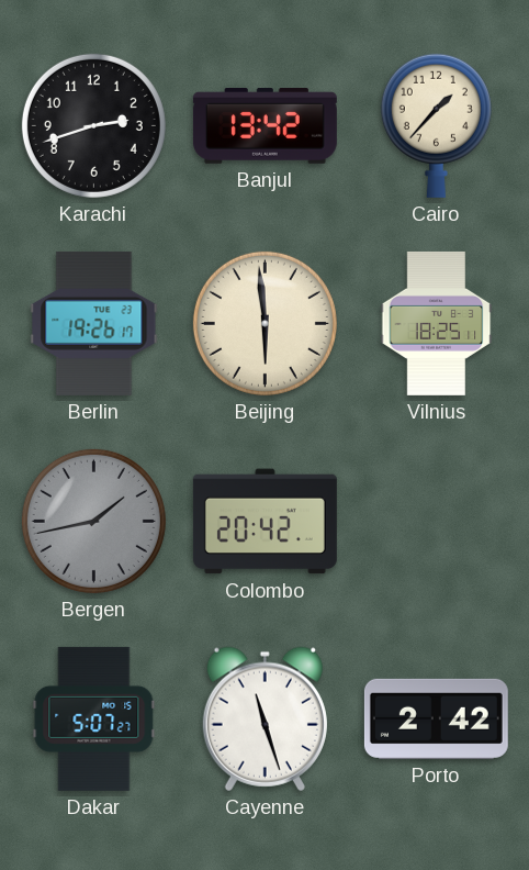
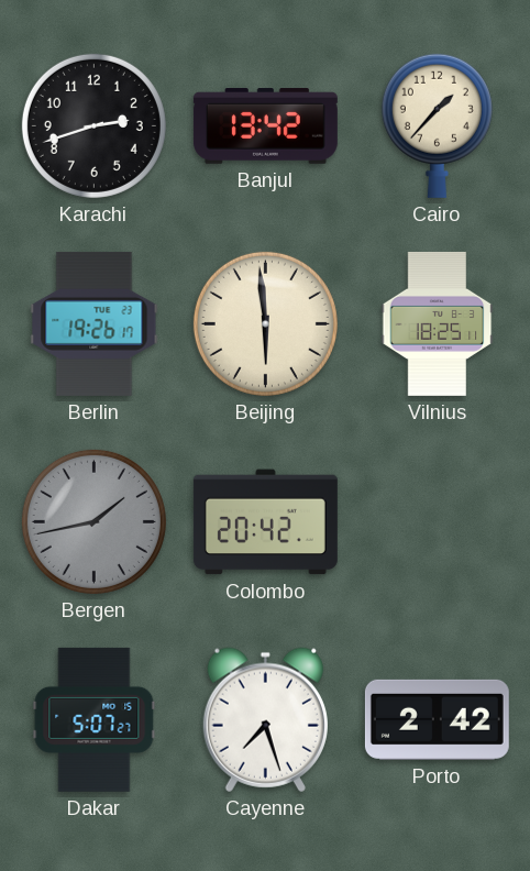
Cayenne: 11:27 -> 7:27 (265, 719)
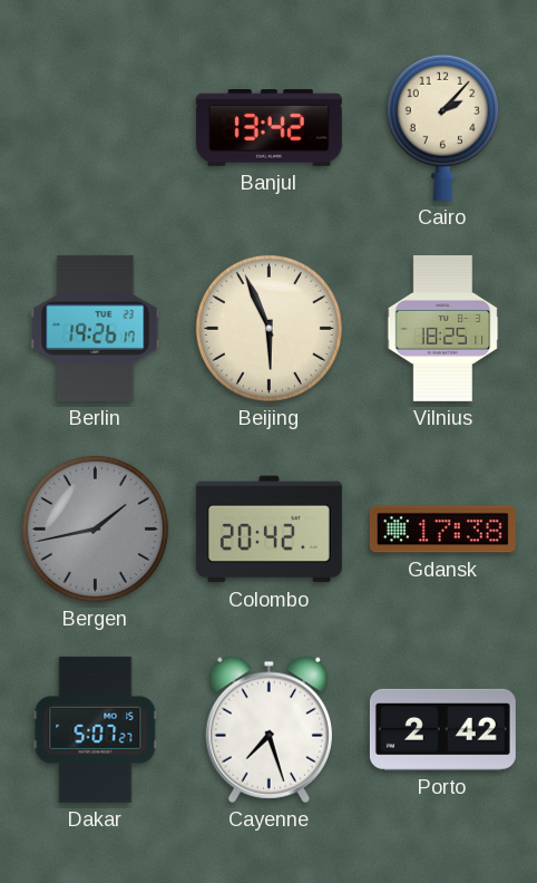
Karachi: 2:42 -> none (93, 125)
Cairo: 1:37 -> 2:07 (442, 127)
Beijing: 5:59 -> 5:56 (268, 328)
Gdansk: none -> 17:38 (442, 530)
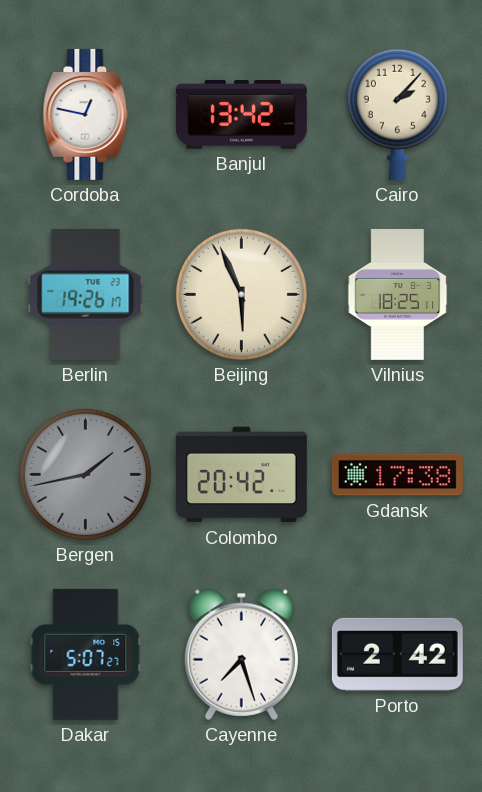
Cordoba: none -> 12:47 (86, 114)
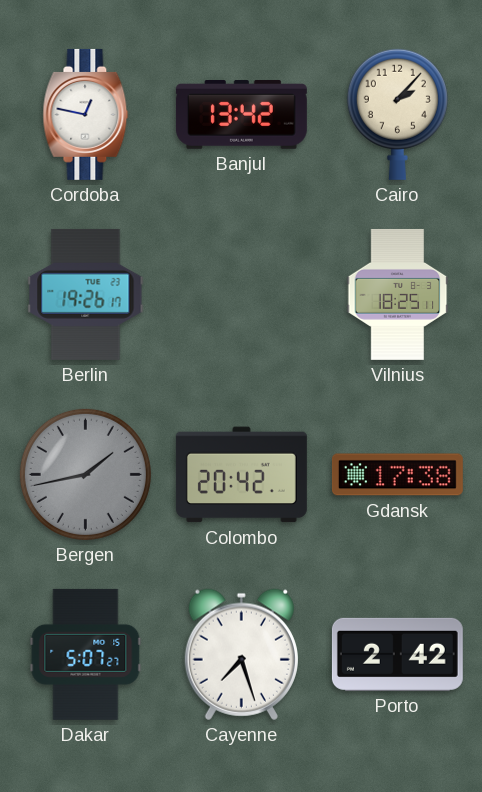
Beijing: 5:56 -> none (241, 294)
